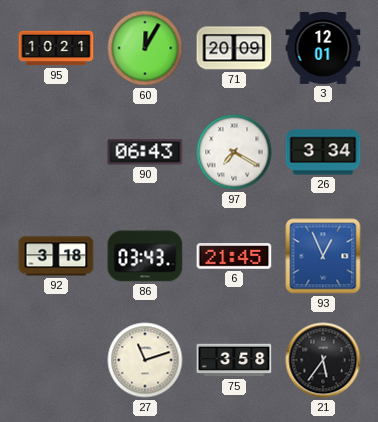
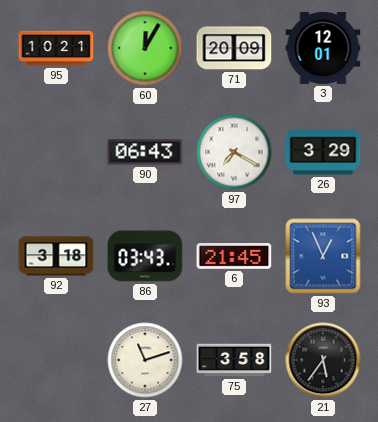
26: 3:34 -> 3:29 (323, 152)
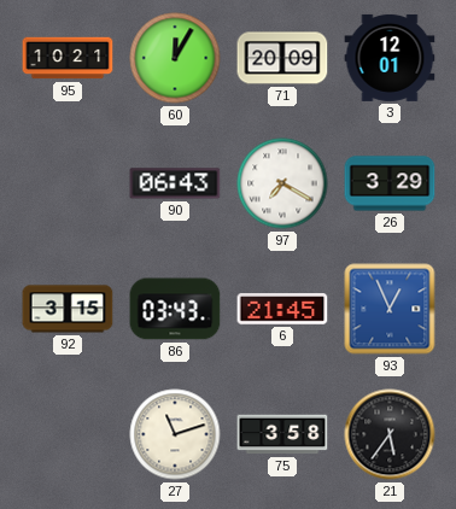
92: 3:18 -> 3:15 (68, 309)
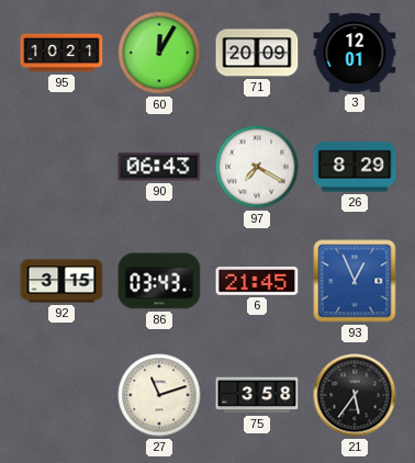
26: 3:29 -> 8:29 (355, 167)
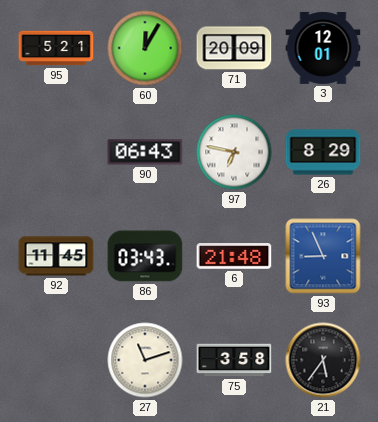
95: 10:21 -> 5:21 (56, 48)
97: 7:20 -> 6:47 (234, 152)
92: 3:15 -> 11:45 (56, 256)
6: 21:45 -> 21:48 (234, 256)
93: 12:56 -> 8:56 (323, 256)
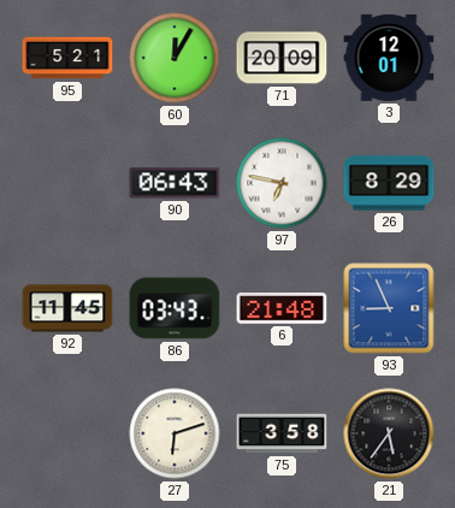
27: 11:12 -> 6:12 (175, 433)
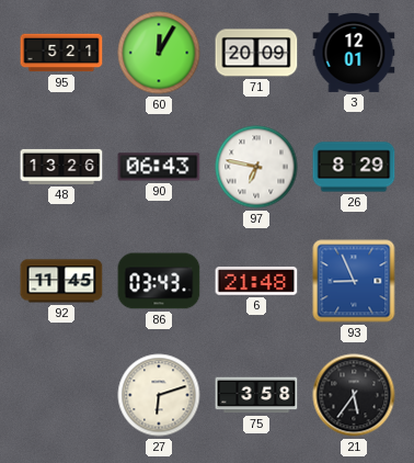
48: none -> 13:26 (61, 167)
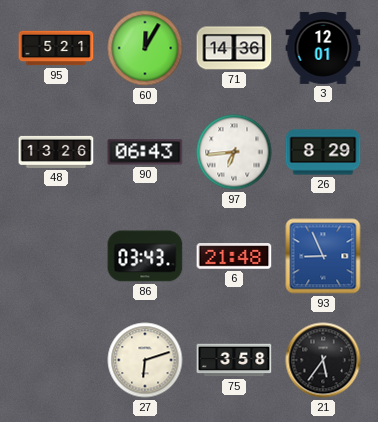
71: 20:09 -> 14:36 (234, 48)
97: 6:47 -> 6:44 (234, 152)
92: 11:45 -> none (61, 281)
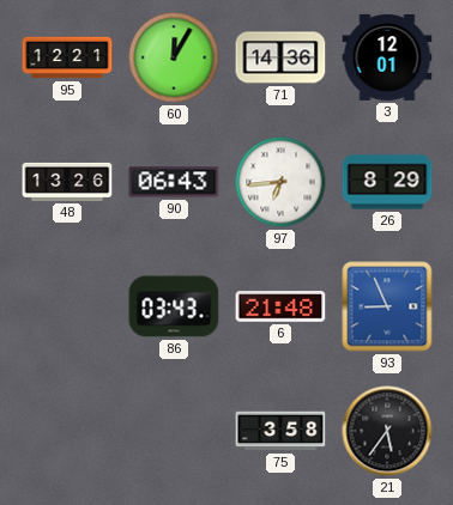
95: 5:21 -> 12:21 (67, 57)
27: 6:12 -> none (145, 360)
